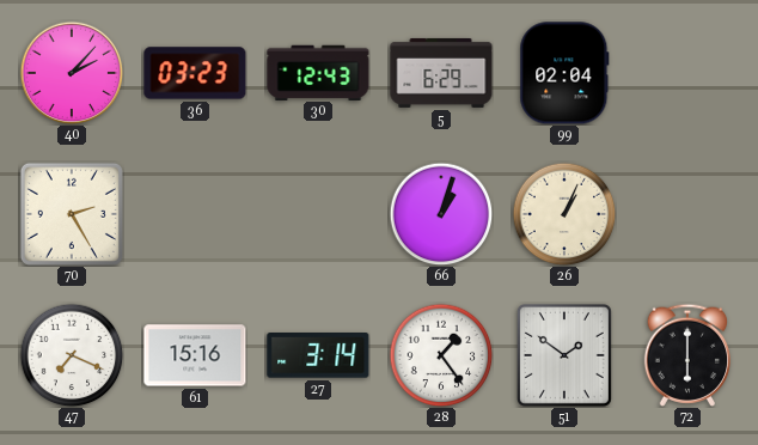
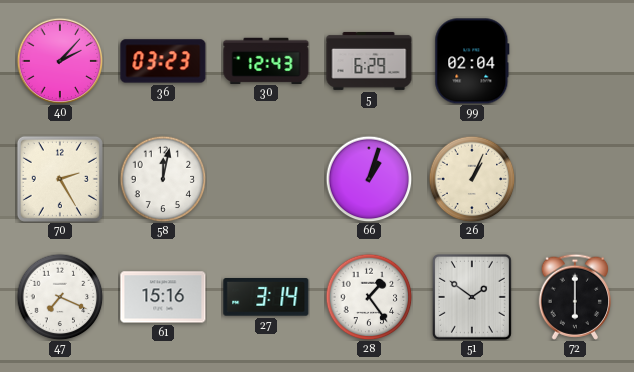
58: none -> 12:02 (163, 179)
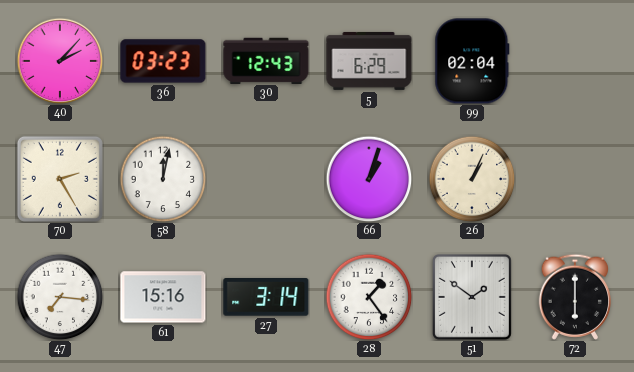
47: 7:19 -> 7:16 (60, 297)
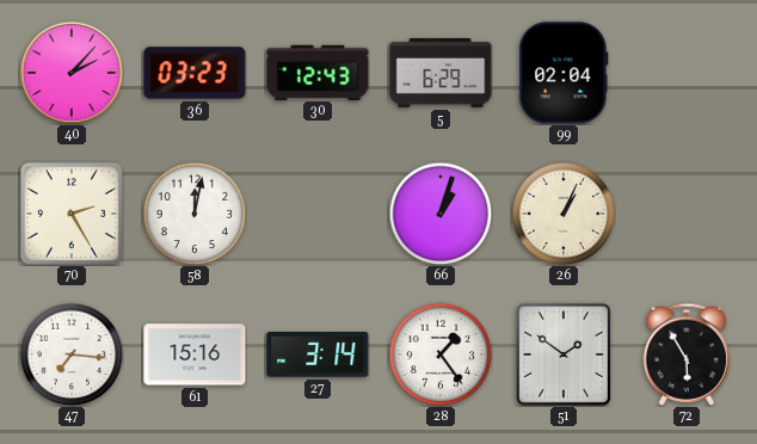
72: 6:00 -> 5:55 (687, 354)
